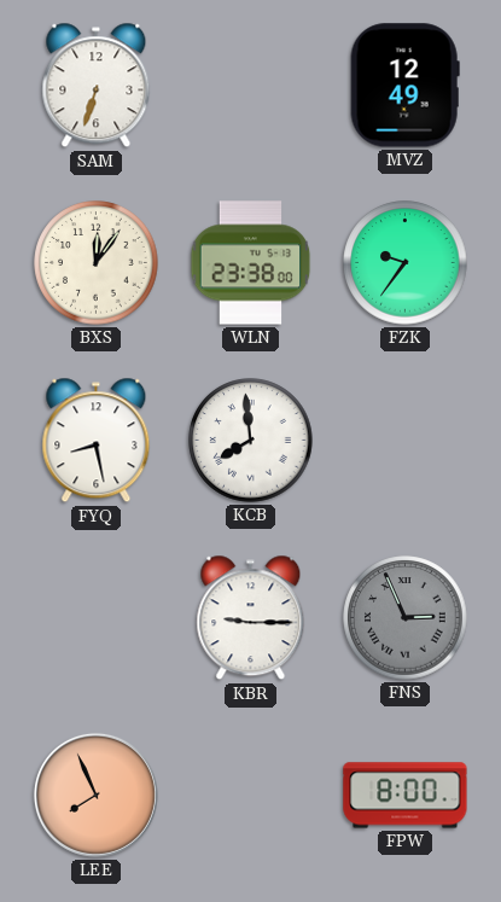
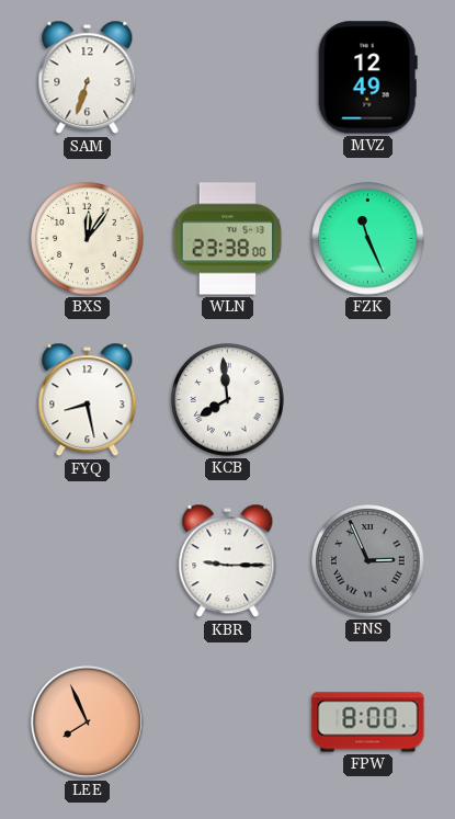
FZK: 9:36 -> 11:26 (368, 239)
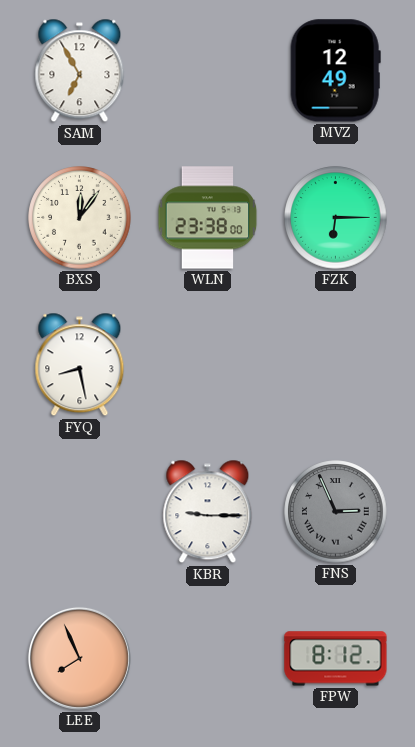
SAM: 6:33 -> 6:55 (80, 71)
FZK: 11:26 -> 6:15 (336, 218)
KCB: 7:59 -> none (228, 400)
FPW: 8:00 -> 8:12 (336, 659)
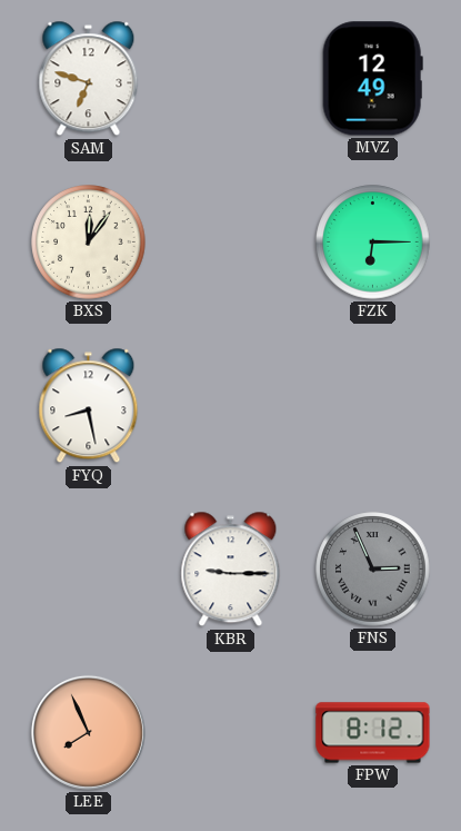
SAM: 6:55 -> 6:48 (89, 79)
WLN: 23:38 -> none (208, 218)
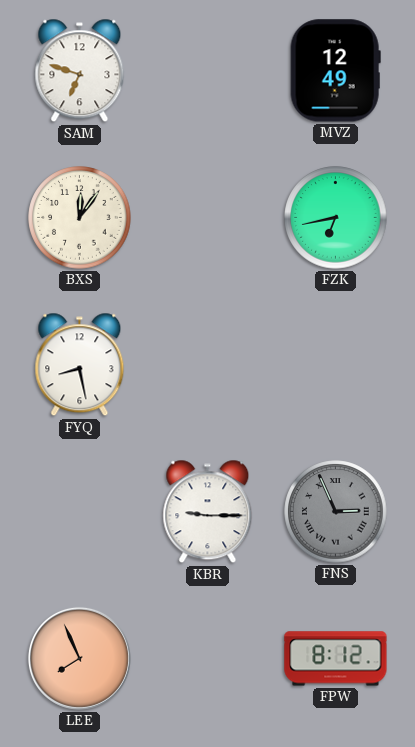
FZK: 6:15 -> 6:43 (336, 218)
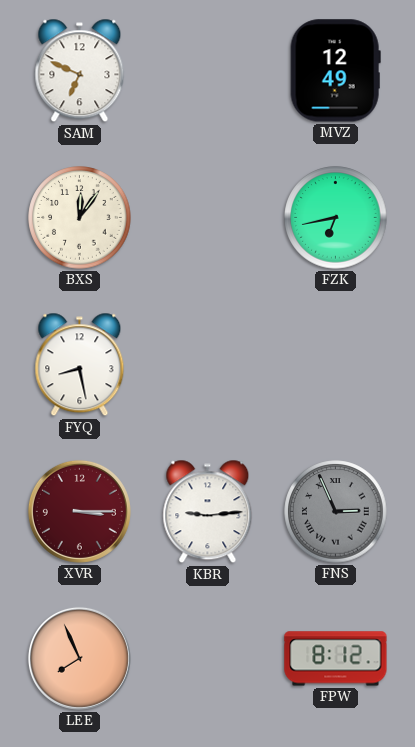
SAM: 6:48 -> 6:49 (80, 71)
XVR: none -> 3:15 (79, 511)
KBR: 9:15 -> 9:14 (208, 512)
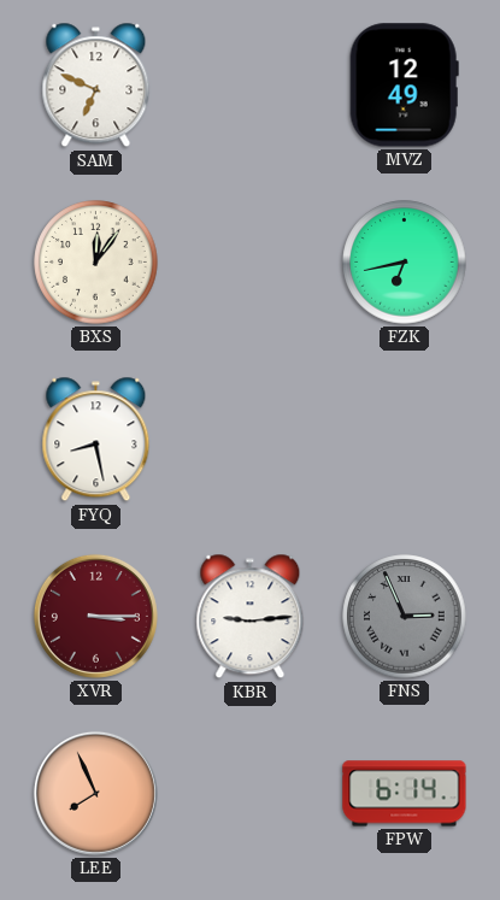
FPW: 8:12 -> 6:14 (405, 794)
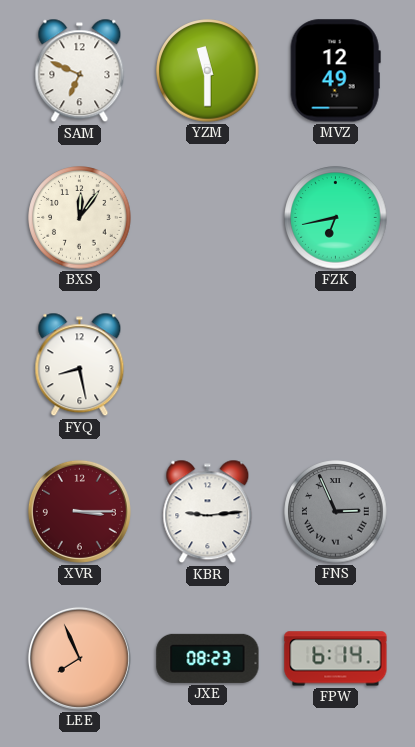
YZM: none -> 11:30 (208, 71)
JXE: none -> 08:23 (208, 658)
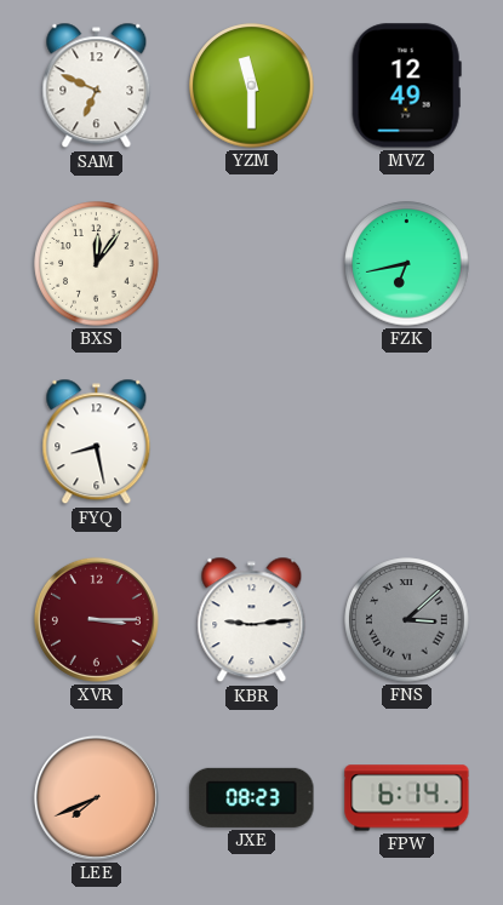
FNS: 2:56 -> 3:08 (407, 620)
LEE: 7:56 -> 7:41 (96, 797)
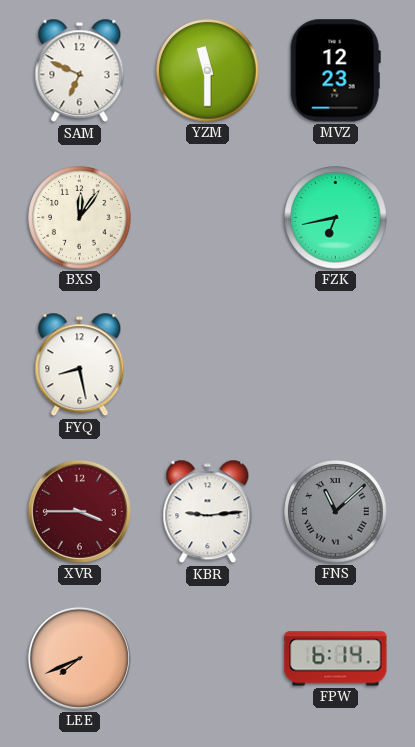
MVZ: 12:49 -> 12:23 (335, 71)
XVR: 3:15 -> 3:45 (79, 511)
FNS: 3:08 -> 11:08 (336, 512)
JXE: 08:23 -> none (252, 797)
